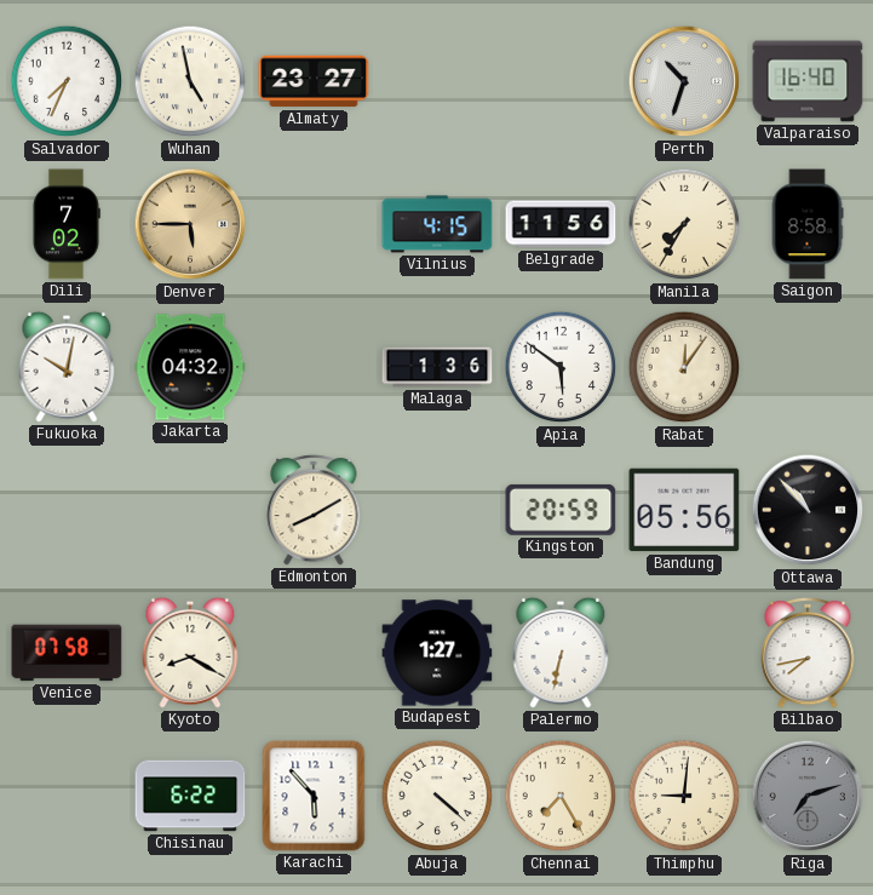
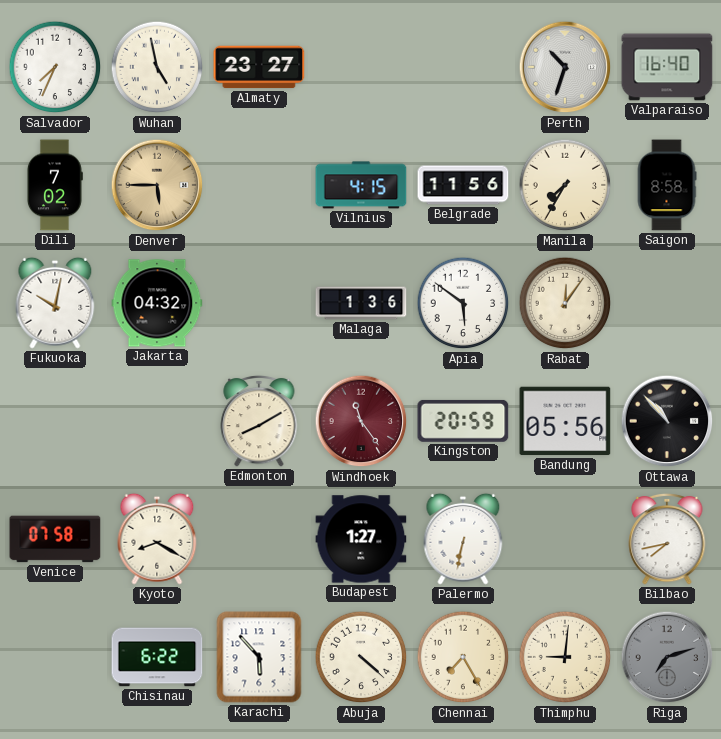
Windhoek: none -> 11:24 (361, 421)
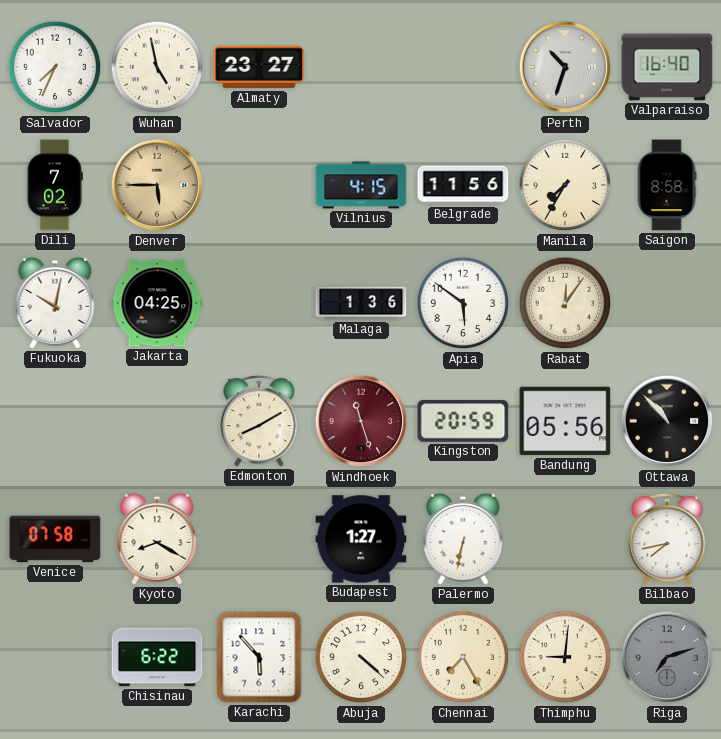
Jakarta: 04:32 -> 04:25 (157, 303)
Windhoek: 11:24 -> 11:27 (361, 421)
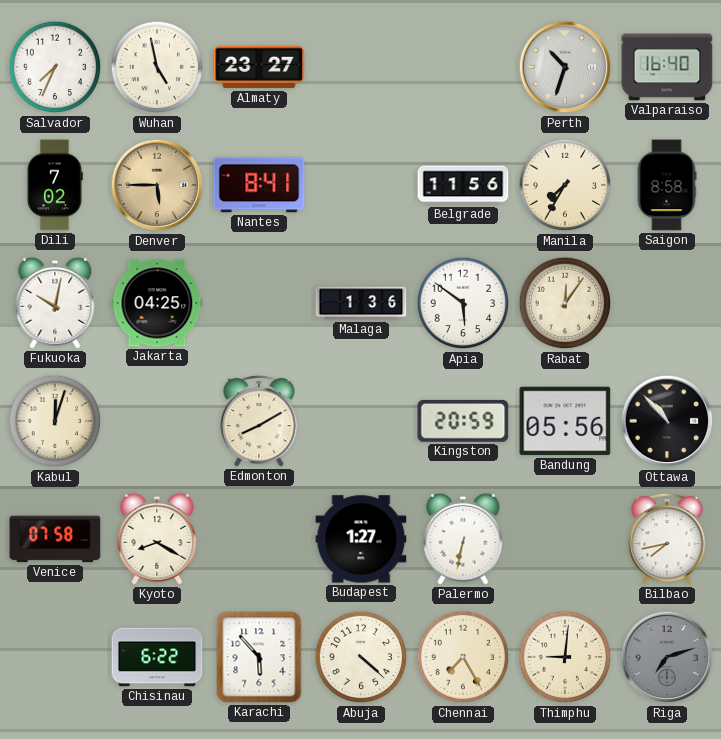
Nantes: none -> 8:41 (259, 185)
Vilnius: 4:15 -> none (361, 185)
Kabul: none -> 12:03 (55, 421)
Windhoek: 11:27 -> none (361, 421)
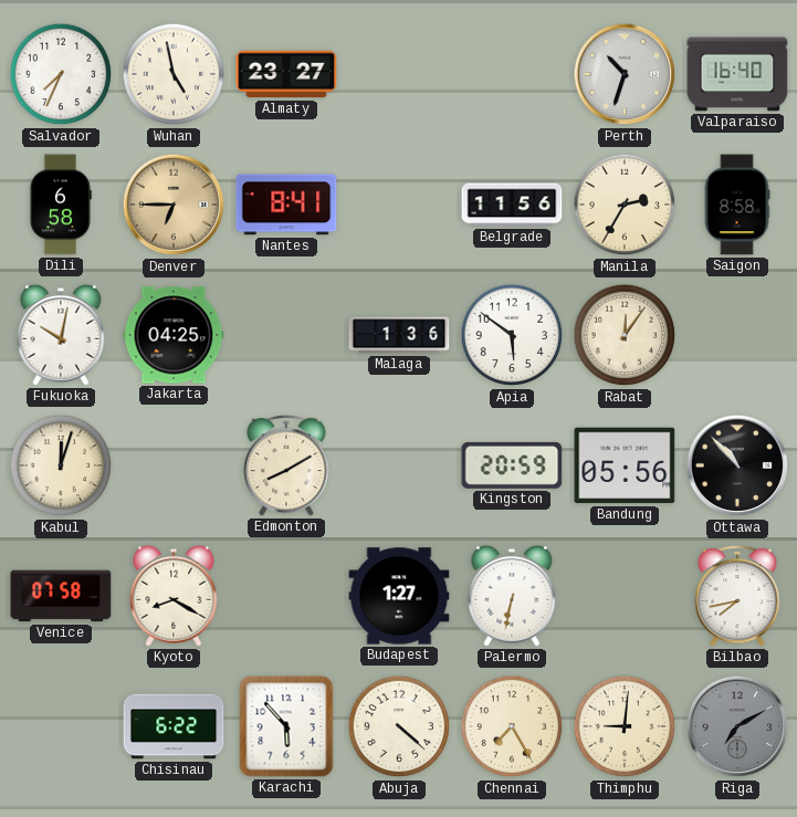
Dili: 7:02 -> 6:58 (60, 205)
Denver: 5:45 -> 6:45 (174, 205)
Manila: 7:35 -> 2:35 (625, 205)
Riga: 7:12 -> 7:10 (737, 726)
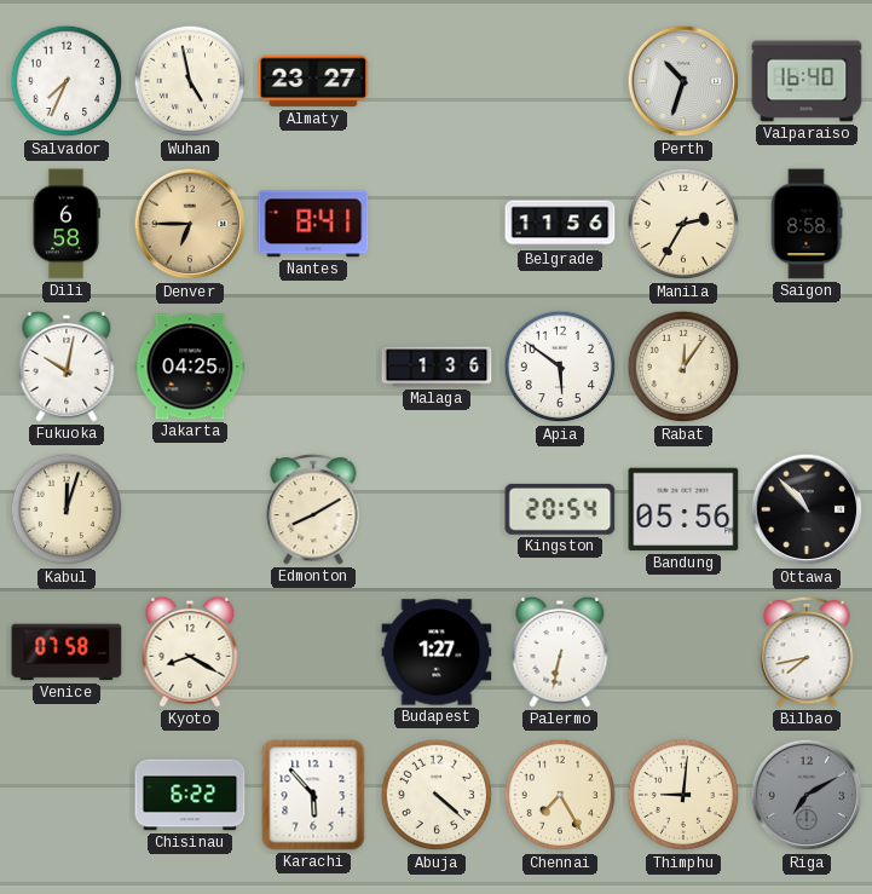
Kingston: 20:59 -> 20:54 (560, 509)
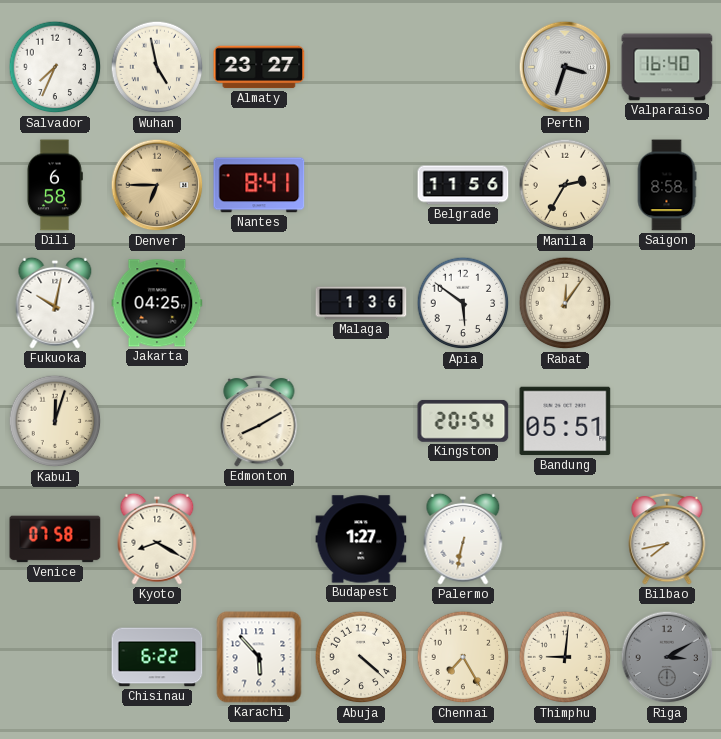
Perth: 10:33 -> 3:33 (565, 67)
Bandung: 05:56 -> 05:51 (565, 421)
Ottawa: 10:53 -> none (807, 509)
Riga: 7:10 -> 3:10 (667, 657)
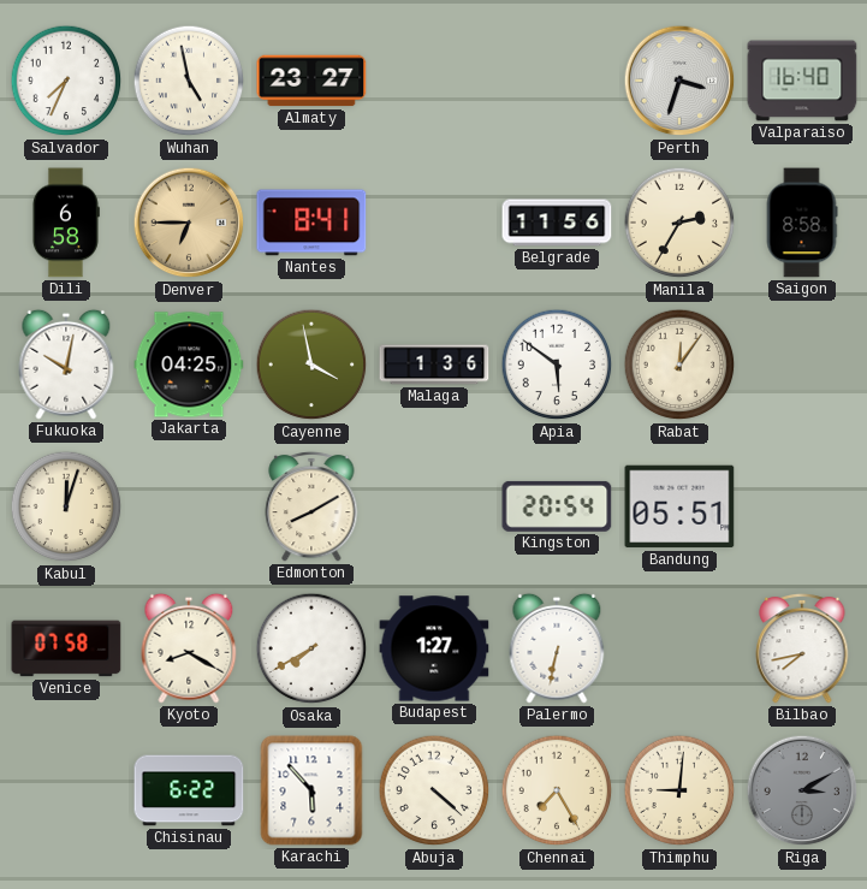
Cayenne: none -> 3:58 (311, 365)
Osaka: none -> 7:40 (311, 648)
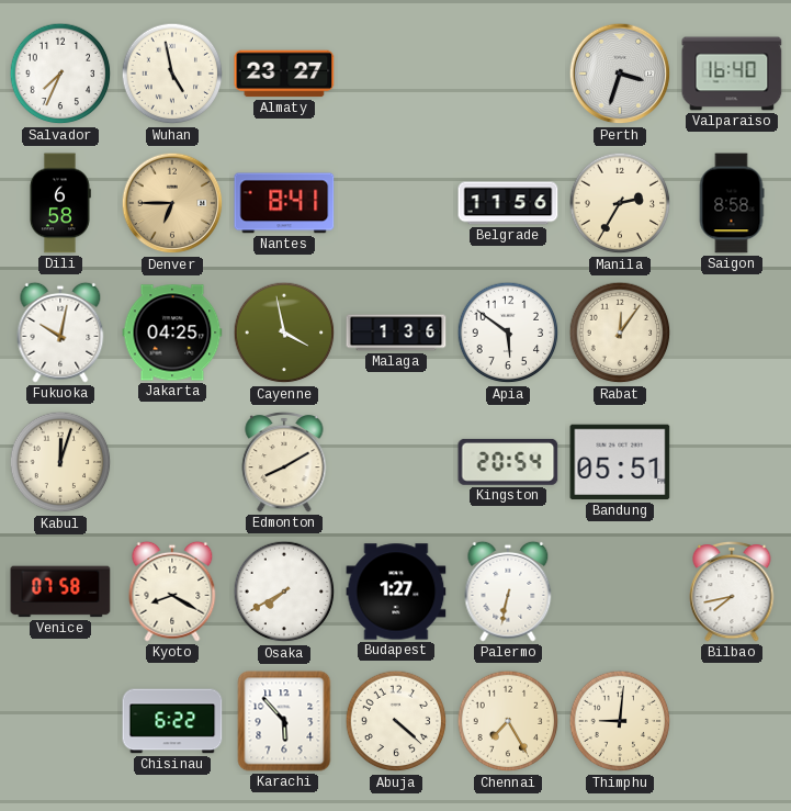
Riga: 3:10 -> none (802, 790)
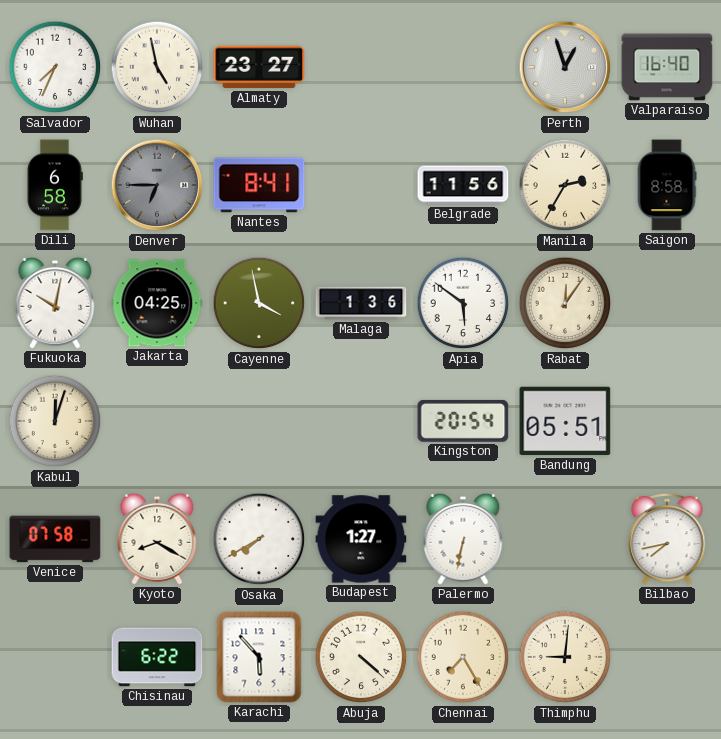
Perth: 3:33 -> 12:57 (565, 67)
Denver dial: champagne -> grey (157, 185)
Edmonton: 8:10 -> none (284, 462)
